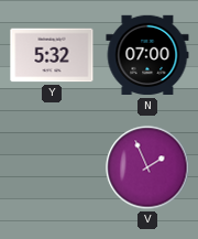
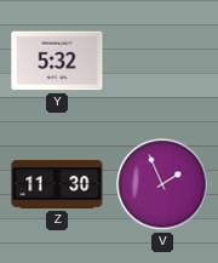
N: 07:00 -> none (147, 55)
Z: none -> 11:30 (57, 185)
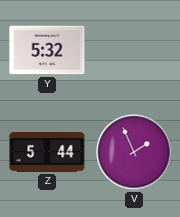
Z: 11:30 -> 5:44 (47, 153)
